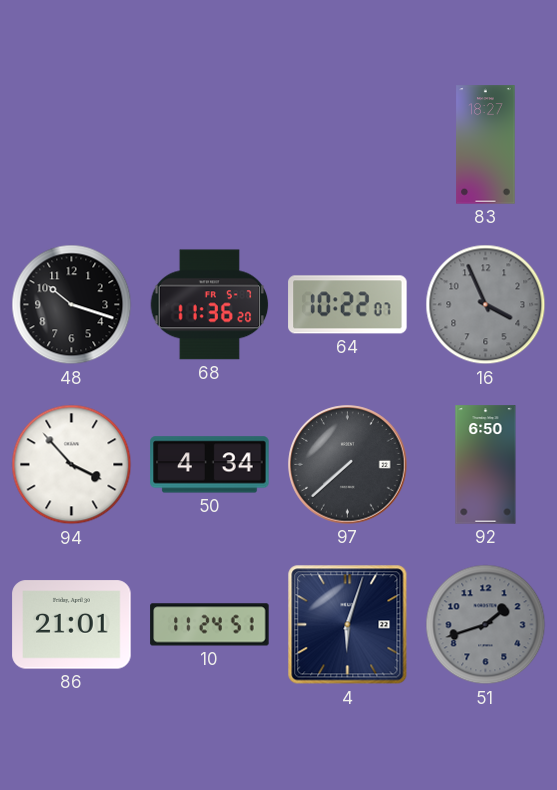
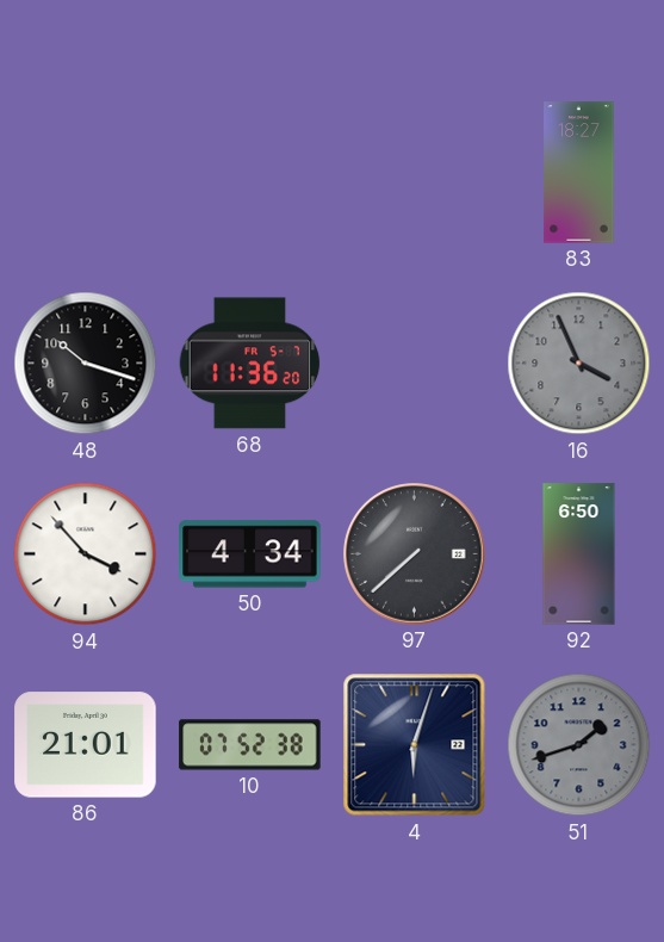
64: 10:22 -> none (348, 305)
10: 11:24 -> 07:52 (250, 745)
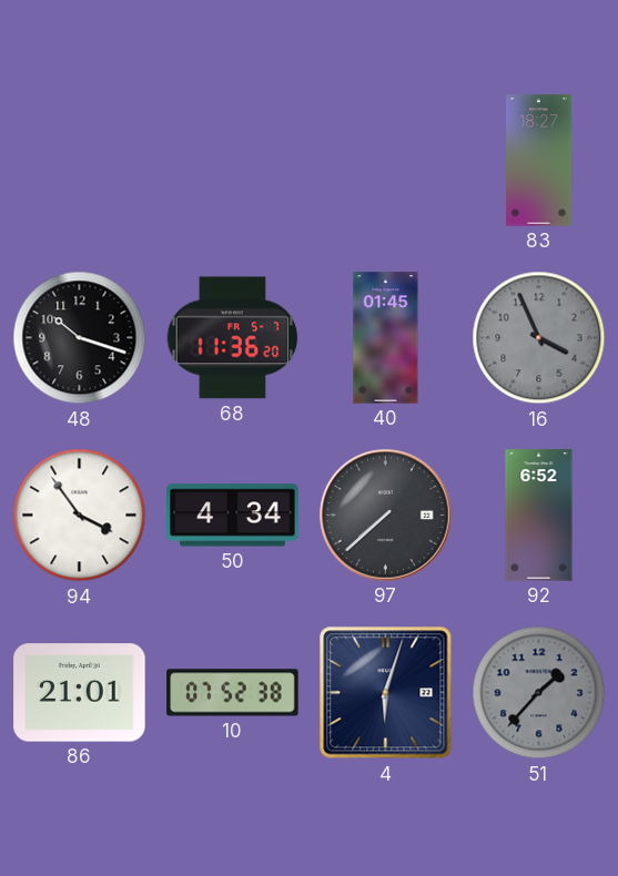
40: none -> 01:45 (386, 338)
94: 3:53 -> 3:54 (80, 516)
92: 6:50 -> 6:52 (539, 516)
51: 1:42 -> 1:37 (539, 693)
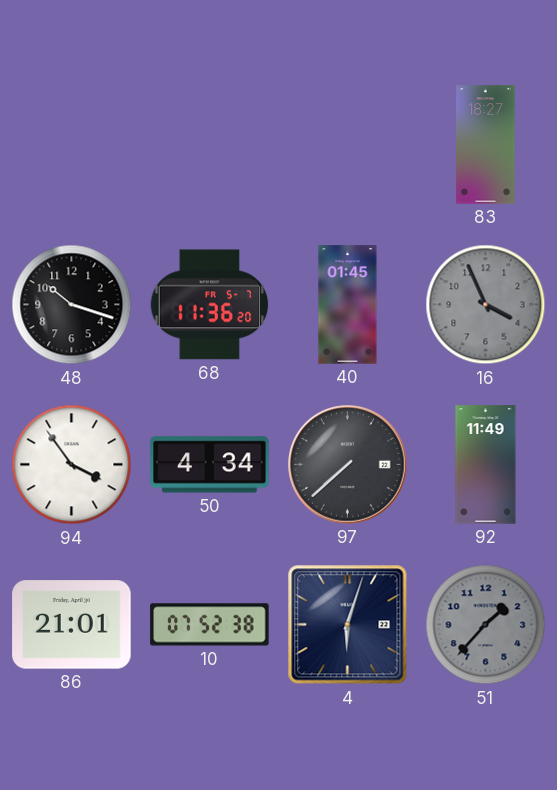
92: 6:52 -> 11:49 (486, 465)
